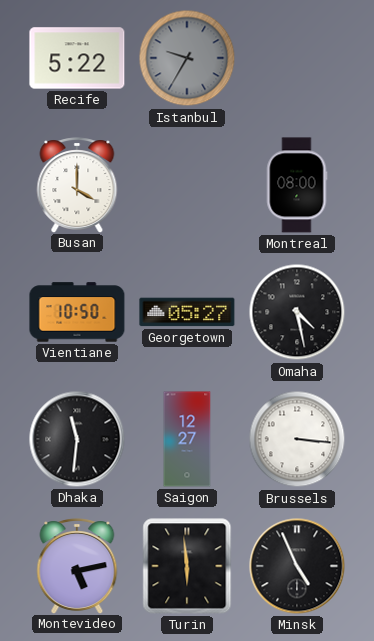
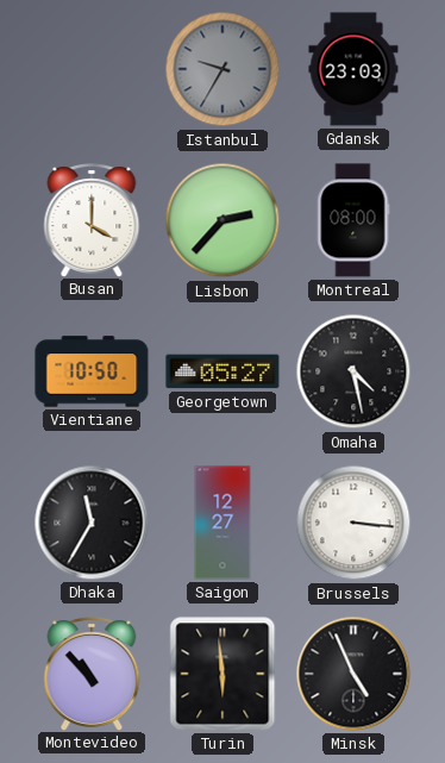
Recife: 5:22 -> none (77, 58)
Gdansk: none -> 23:03 (353, 69)
Lisbon: none -> 2:37 (223, 220)
Dhaka: 11:31 -> 11:35 (92, 523)
Montevideo: 5:13 -> 10:53 (92, 674)
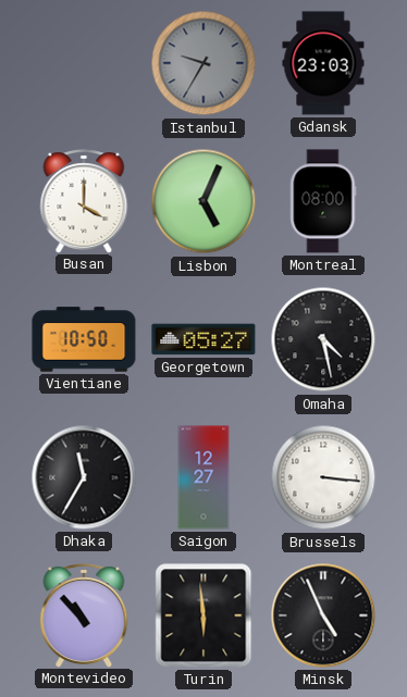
Lisbon: 2:37 -> 5:04 (203, 201)
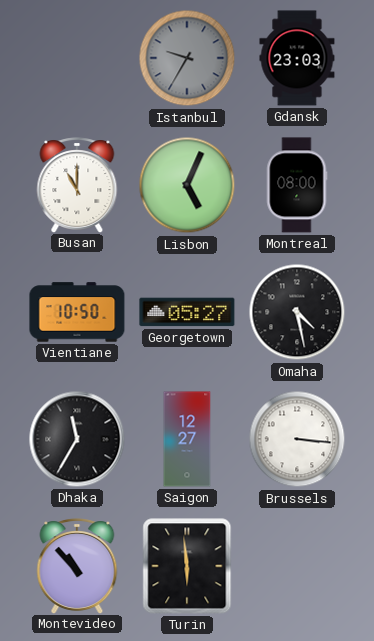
Busan: 4:00 -> 11:00 (77, 185)
Minsk: 4:56 -> none (323, 615)
